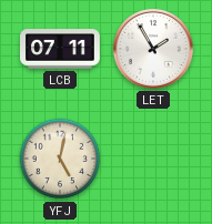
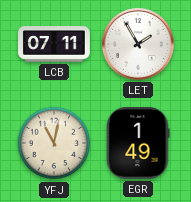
YFJ: 5:02 -> 11:02 (54, 143)
EGR: none -> 1:49 (138, 144)
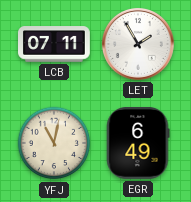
EGR: 1:49 -> 6:49 (138, 144)
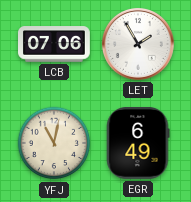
LCB: 07:11 -> 07:06 (55, 44)
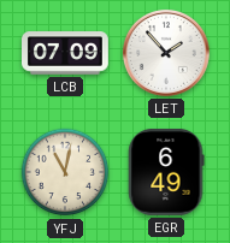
LCB: 07:06 -> 07:09 (66, 53)
LET: 1:55 -> 1:53 (166, 53)
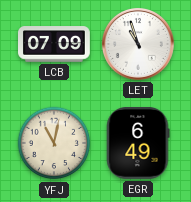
LET: 1:53 -> 10:57 (138, 44)
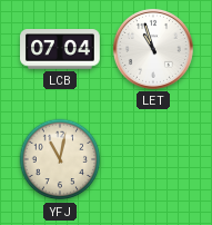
LCB: 07:09 -> 07:04 (61, 49)
EGR: 6:49 -> none (138, 144)
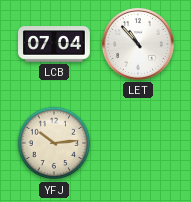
LET: 10:57 -> 10:53 (138, 44)
YFJ: 11:02 -> 10:14 (54, 143)
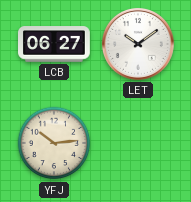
LCB: 07:04 -> 06:27 (55, 44)
LET: 10:53 -> 10:09 (138, 44)
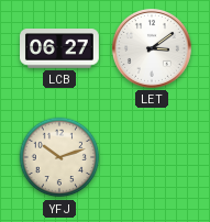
LET: 10:09 -> 3:09 (152, 48)
YFJ: 10:14 -> 10:12 (59, 157)
